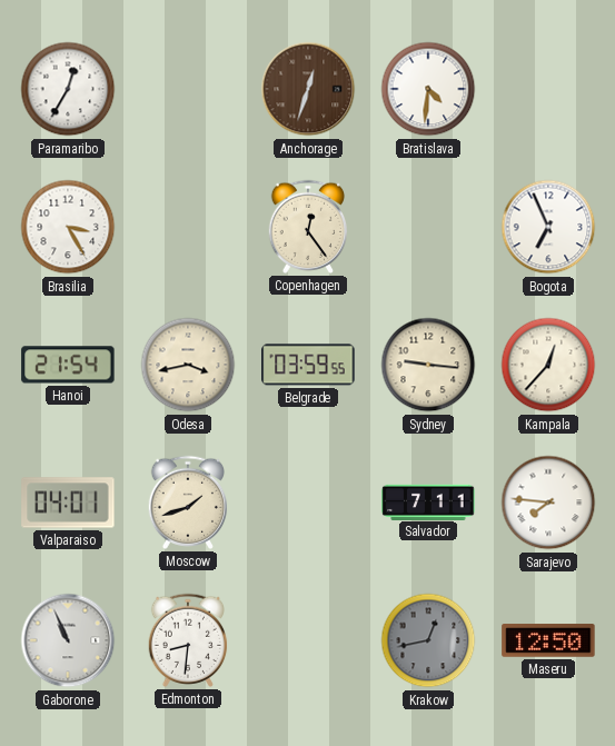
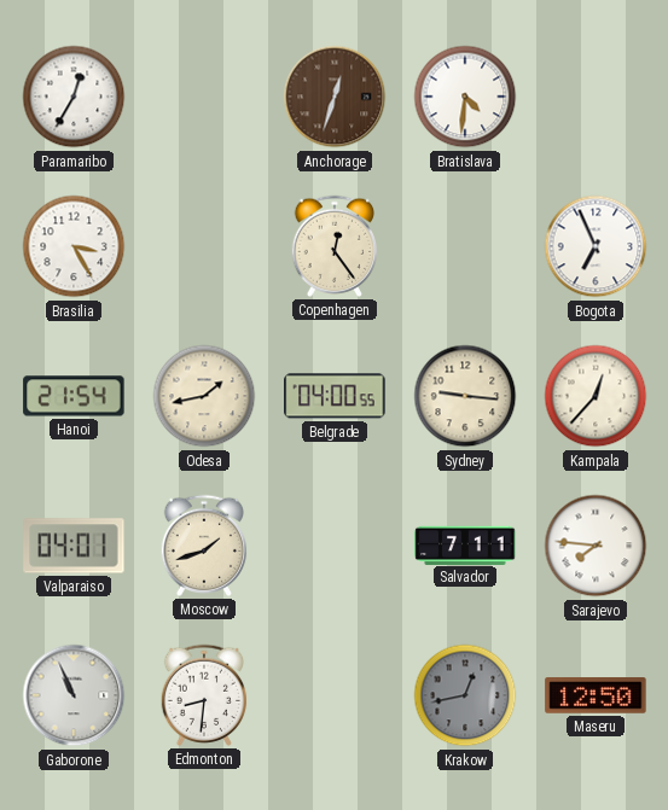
Odesa: 3:43 -> 1:43 (204, 396)
Belgrade: 03:59 -> 04:00 (335, 396)
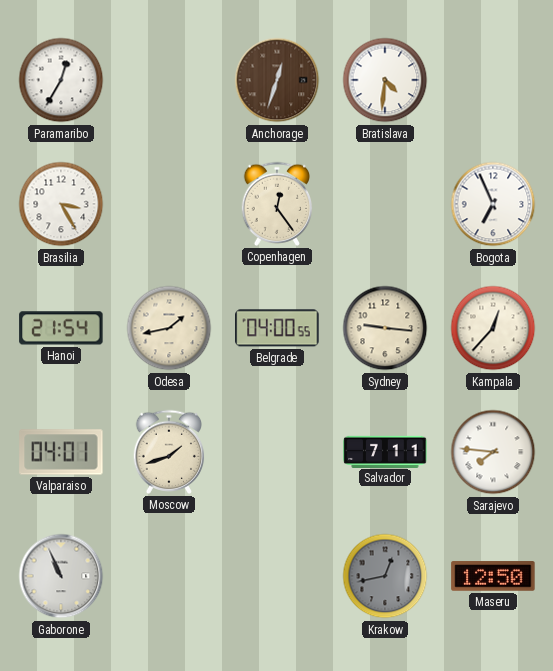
Edmonton: 8:31 -> none (204, 695)
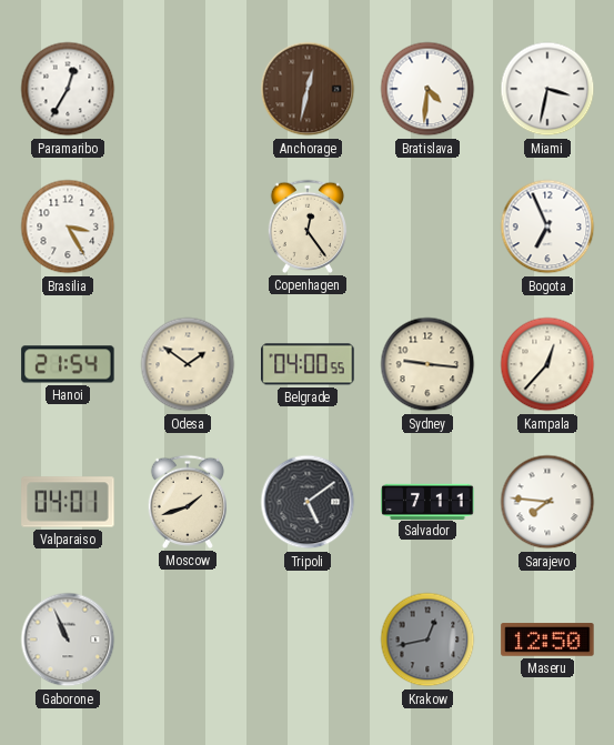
Anchorage: 12:33 -> 12:32 (308, 89)
Miami: none -> 3:32 (547, 89)
Odesa: 1:43 -> 1:51 (188, 364)
Tripoli: none -> 5:09 (308, 502)
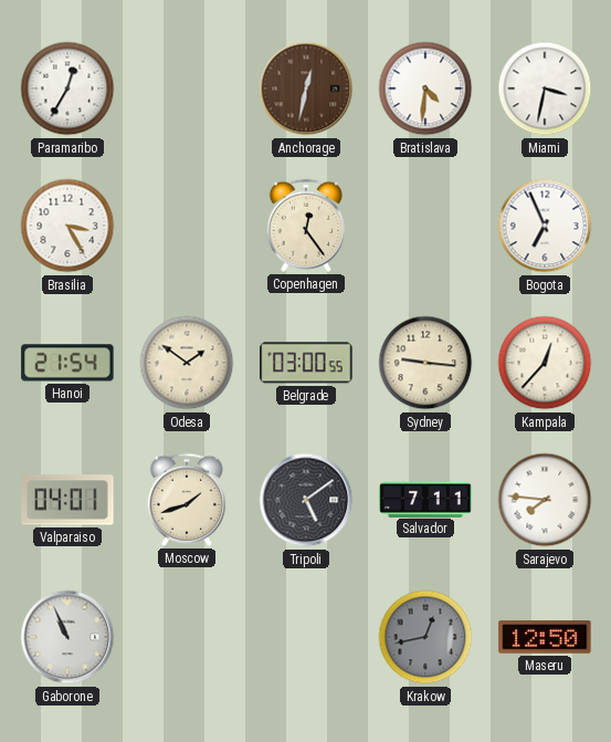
Belgrade: 04:00 -> 03:00 (306, 363)
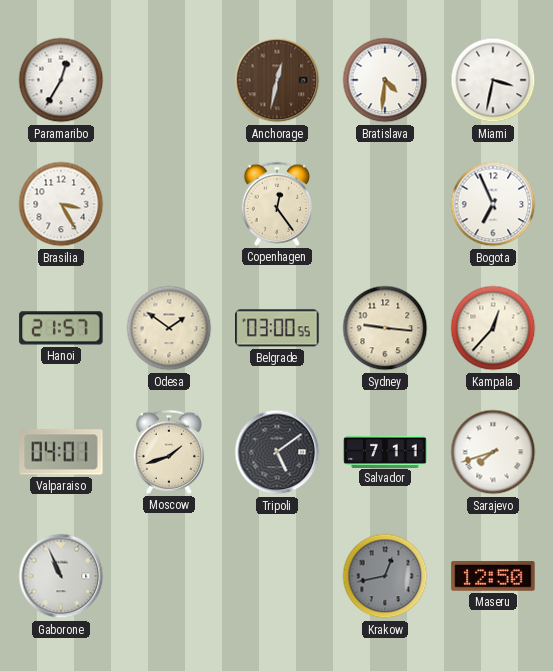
Hanoi: 21:54 -> 21:57 (61, 328)
Sarajevo: 7:46 -> 7:42 (493, 452)
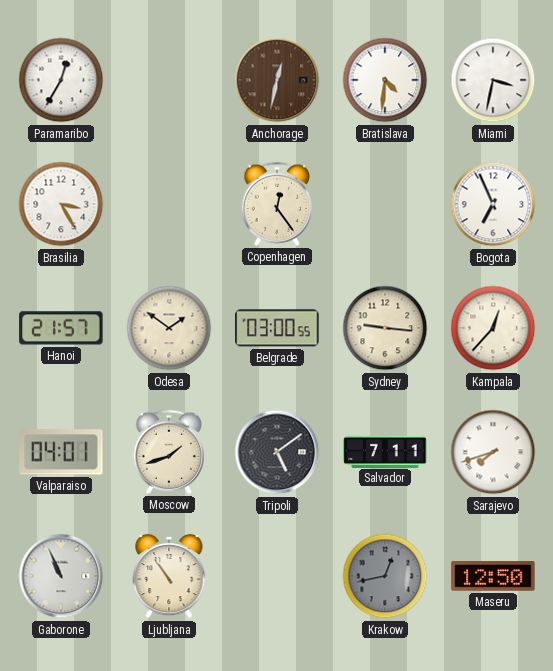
Ljubljana: none -> 10:54 (169, 576)
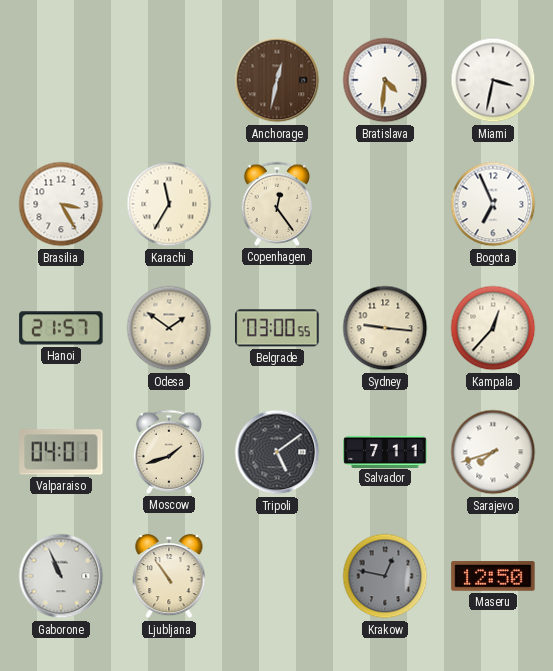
Paramaribo: 12:35 -> none (61, 80)
Karachi: none -> 11:35 (169, 204)
Krakow: 12:43 -> 12:47 (385, 576)
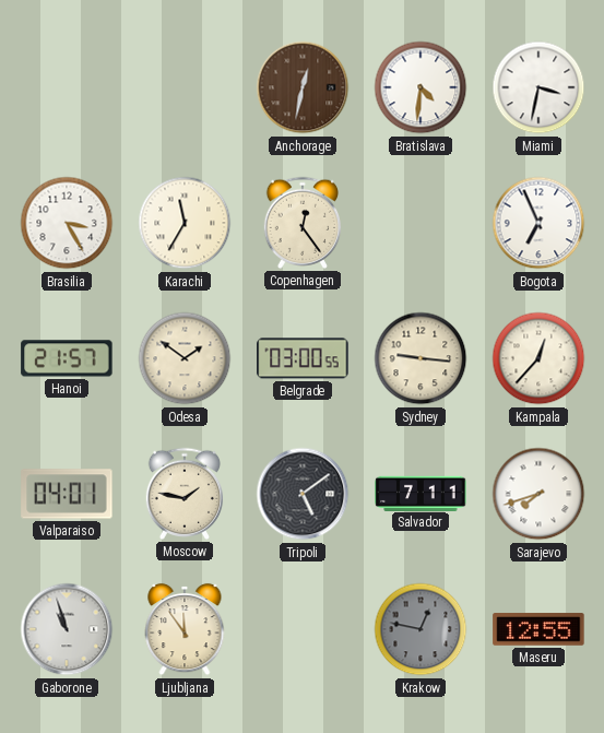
Moscow: 1:42 -> 1:47 (185, 494)
Gaborone: 10:56 -> 10:57 (67, 629)
Ljubljana: 10:54 -> 11:54 (185, 629)
Maseru: 12:50 -> 12:55 (538, 629)
